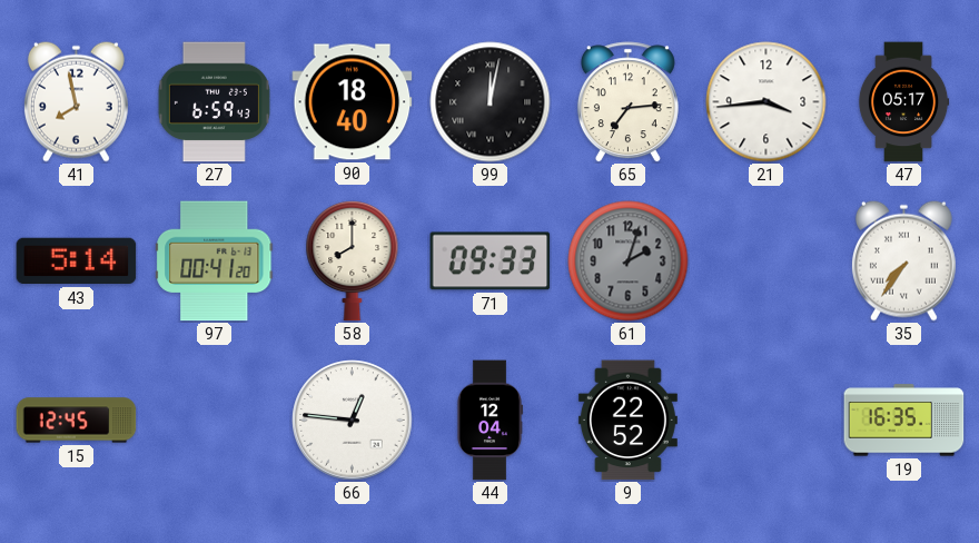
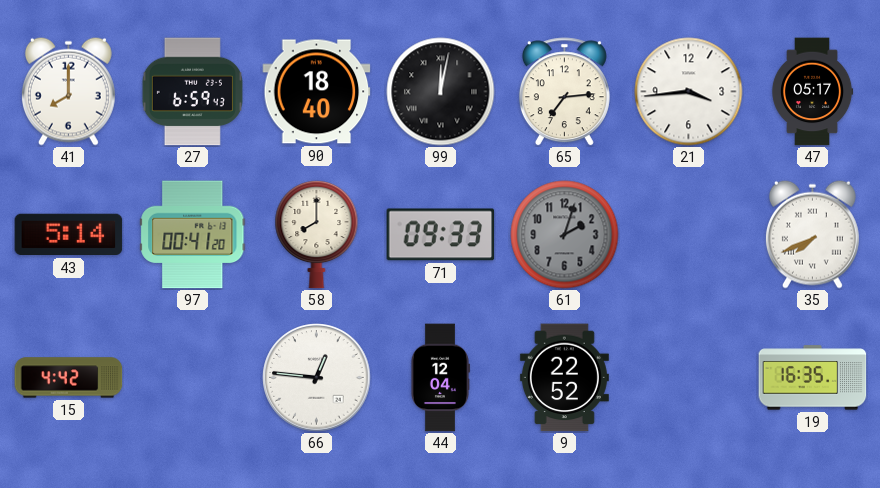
41: 7:58 -> 8:00 (68, 91)
35: 7:36 -> 7:41 (812, 234)
15: 12:45 -> 4:42 (69, 378)
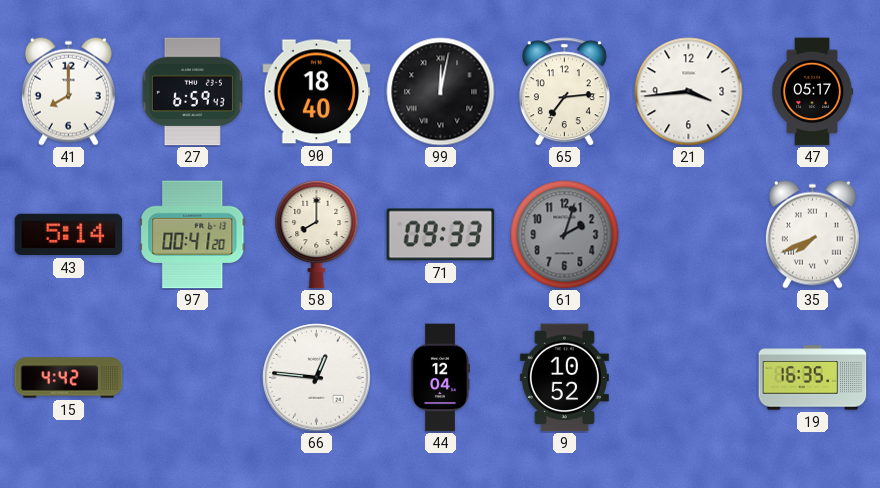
9: 22:52 -> 10:52 (564, 378)
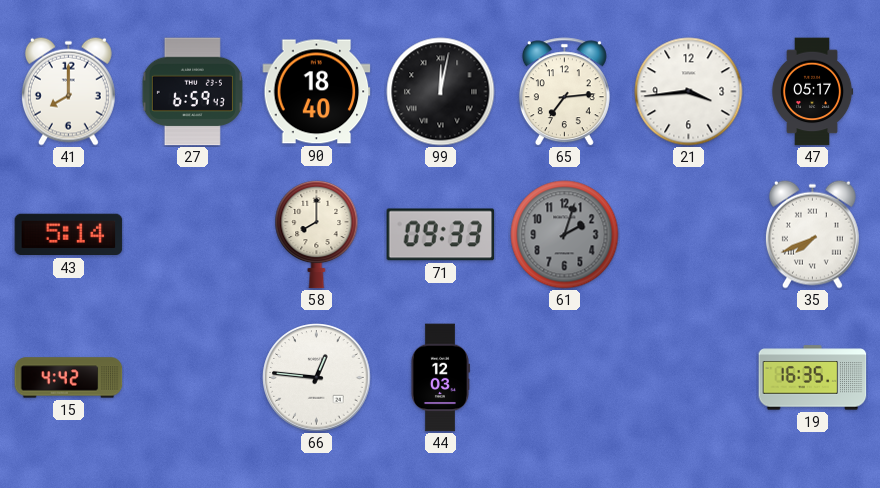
97: 00:41 -> none (193, 235)
44: 12:04 -> 12:03 (440, 378)
9: 10:52 -> none (564, 378)
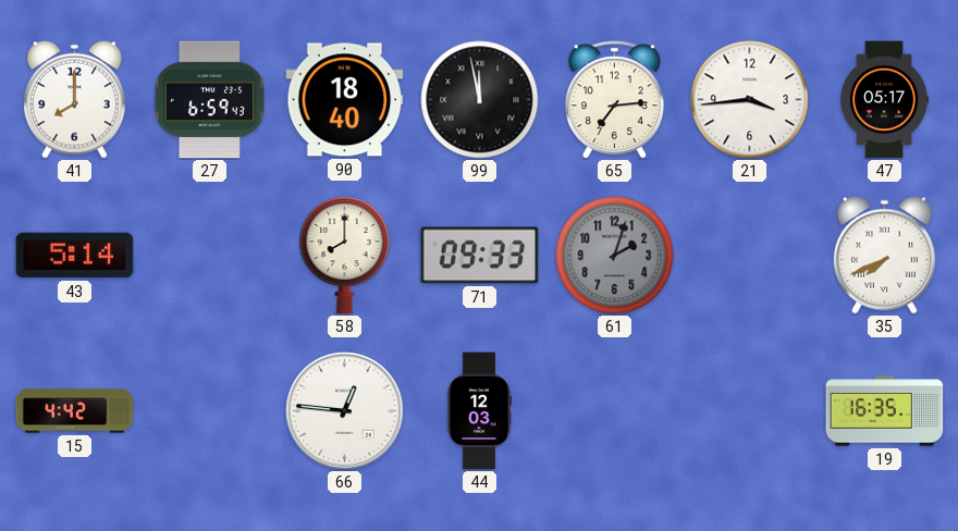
99: 12:02 -> 11:58 (480, 100)
